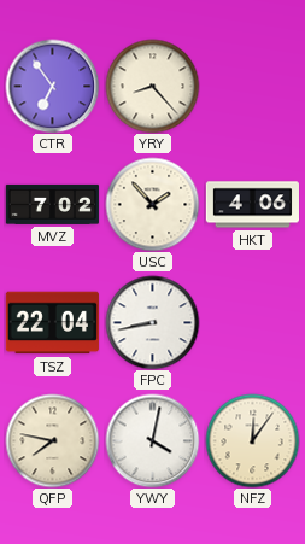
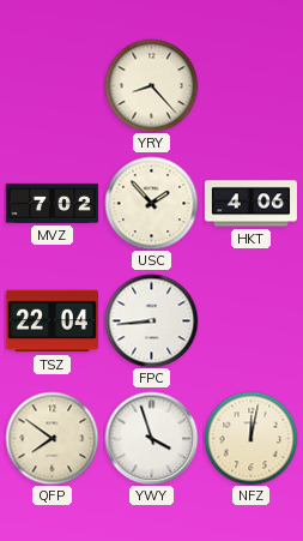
CTR: 6:54 -> none (52, 86)
FPC: 8:43 -> 8:44 (151, 320)
QFP: 7:47 -> 7:51 (51, 438)
YWY: 4:02 -> 3:57 (151, 438)
NFZ: 12:06 -> 12:02 (250, 438)
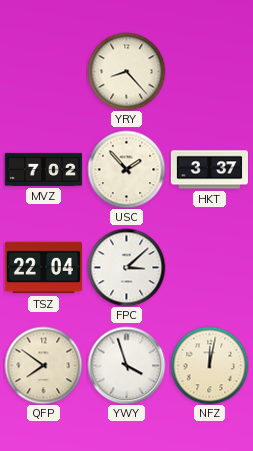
HKT: 4:06 -> 3:37 (209, 170)
FPC: 8:44 -> 3:08 (126, 267)
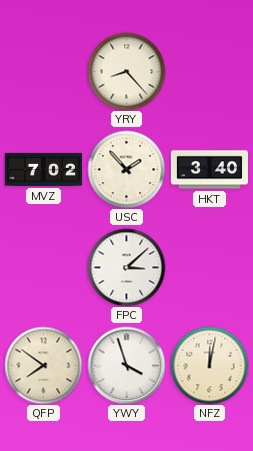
HKT: 3:37 -> 3:40 (209, 170)
TSZ: 22:04 -> none (43, 268)
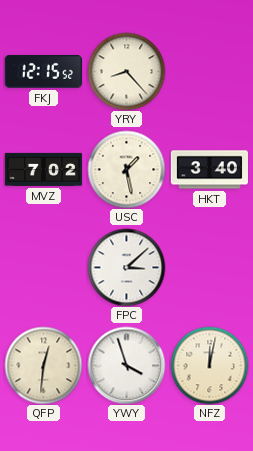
FKJ: none -> 12:15 (43, 71)
USC: 1:53 -> 1:28 (126, 169)
QFP: 7:51 -> 12:31 (43, 365)
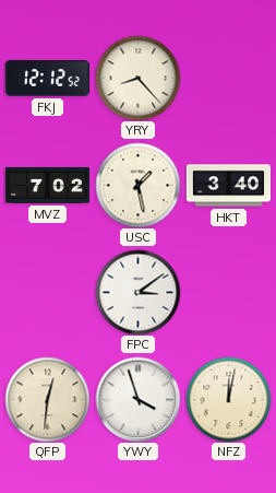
FKJ: 12:15 -> 12:12 (47, 78)
FPC: 3:08 -> 3:09 (137, 292)
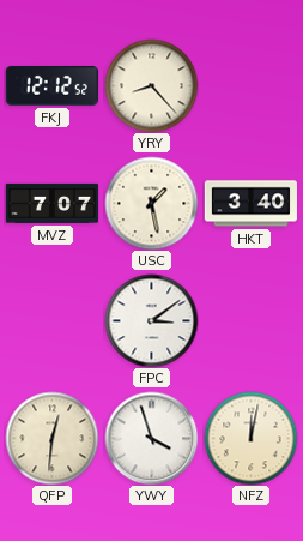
MVZ: 7:02 -> 7:07 (51, 203)
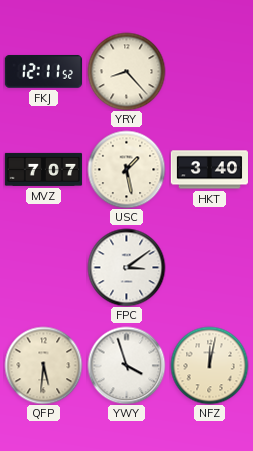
FKJ: 12:12 -> 12:11 (43, 71)
QFP: 12:31 -> 5:31 (43, 365)
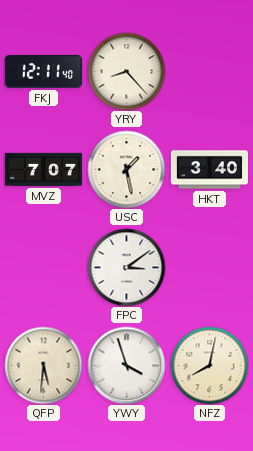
FKJ: 12:11:52 -> 12:11:40 (43, 71)
NFZ: 12:02 -> 8:02 (209, 365)
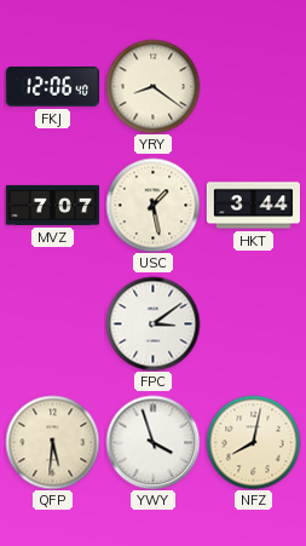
FKJ: 12:11 -> 12:06 (52, 86)
YRY: 8:23 -> 8:21 (152, 86)
HKT: 3:40 -> 3:44 (253, 206)
